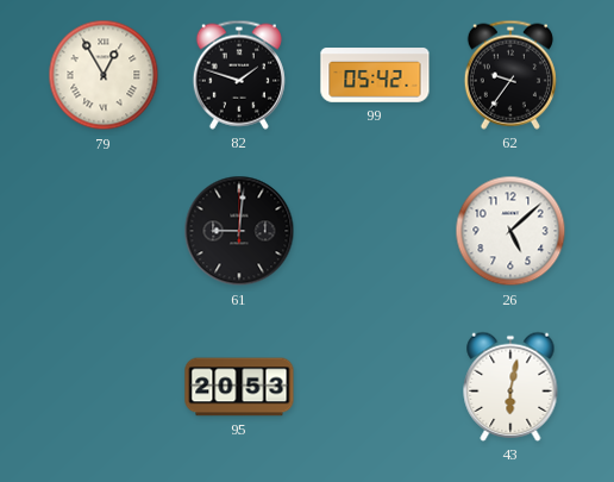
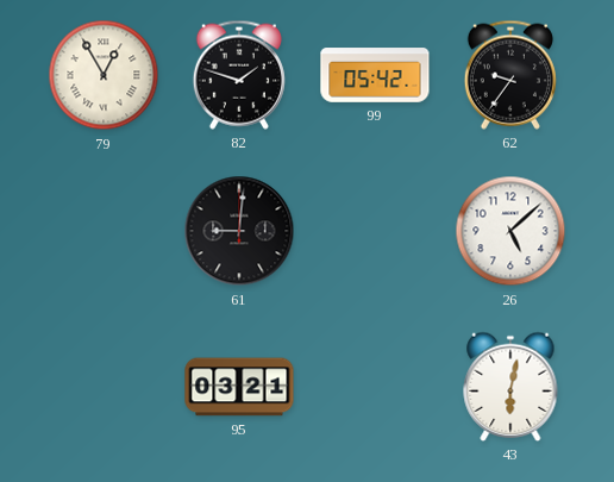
95: 20:53 -> 03:21 (239, 387)
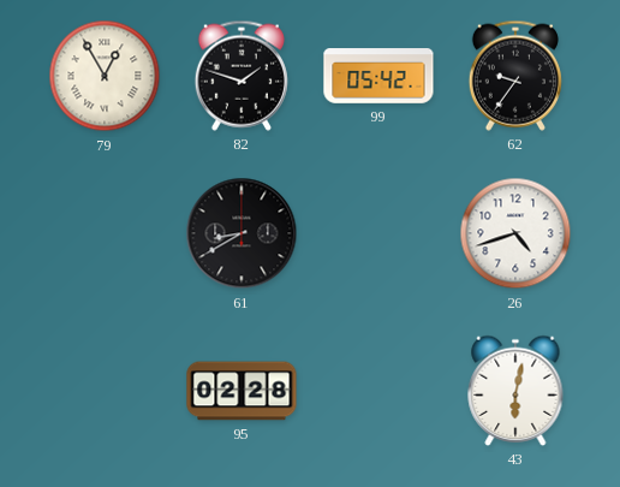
61: 9:01 -> 8:40 (242, 233)
26: 5:08 -> 4:42 (515, 233)
95: 03:21 -> 02:28 (242, 391)
